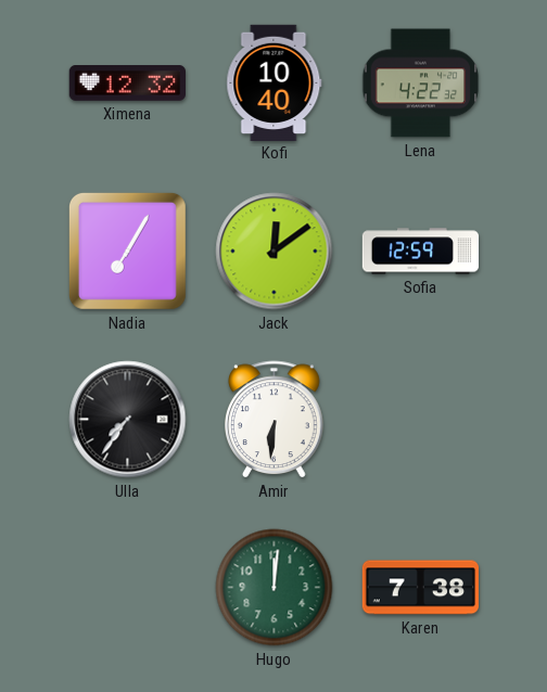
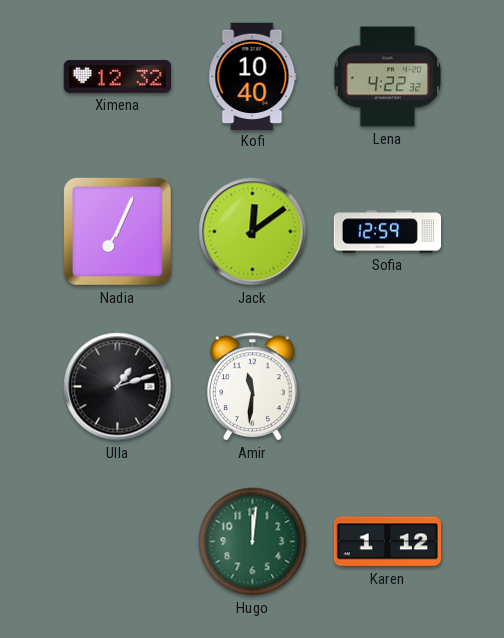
Nadia: 7:05 -> 7:04 (117, 231)
Ulla: 7:36 -> 1:12 (118, 387)
Amir: 6:31 -> 11:31 (253, 387)
Karen: 7:38 -> 1:12 (387, 542)
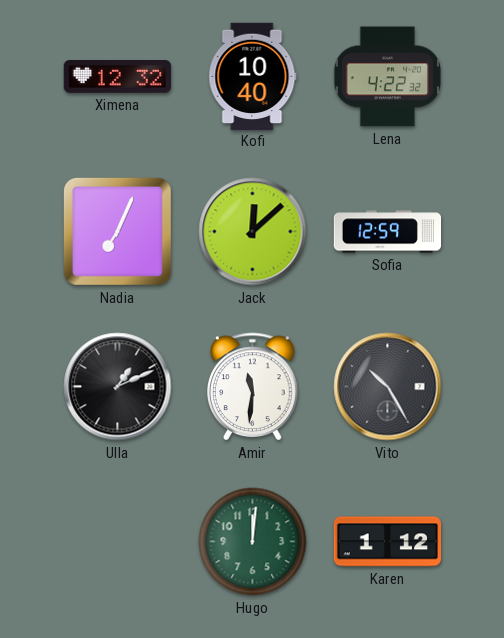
Jack: 12:09 -> 12:08 (253, 232)
Ulla: 1:12 -> 1:11 (118, 387)
Vito: none -> 10:25 (388, 387)
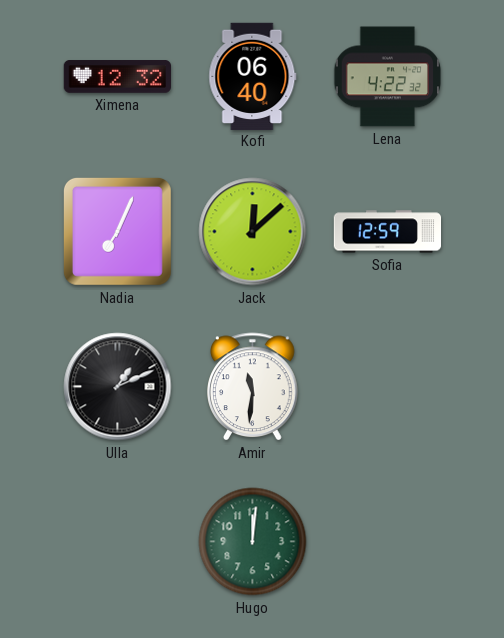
Kofi: 10:40 -> 06:40 (253, 76)
Vito: 10:25 -> none (388, 387)
Karen: 1:12 -> none (387, 542)
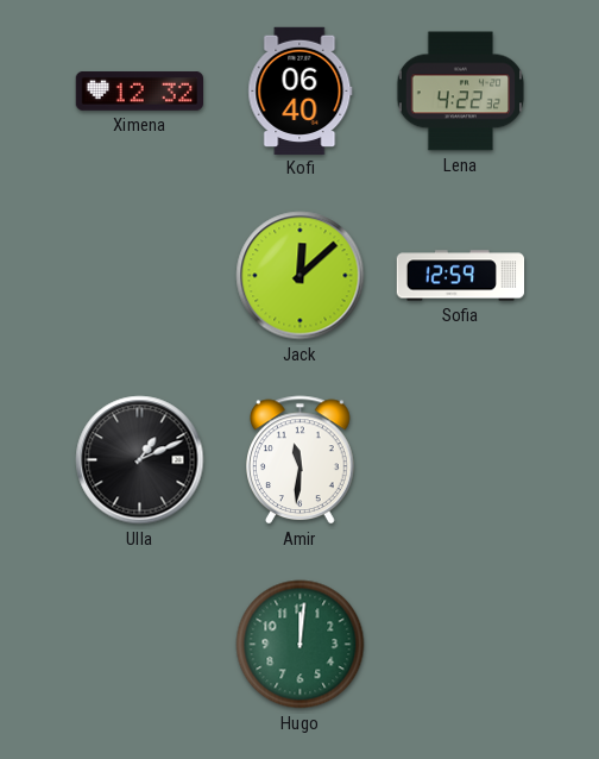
Nadia: 7:04 -> none (117, 231)
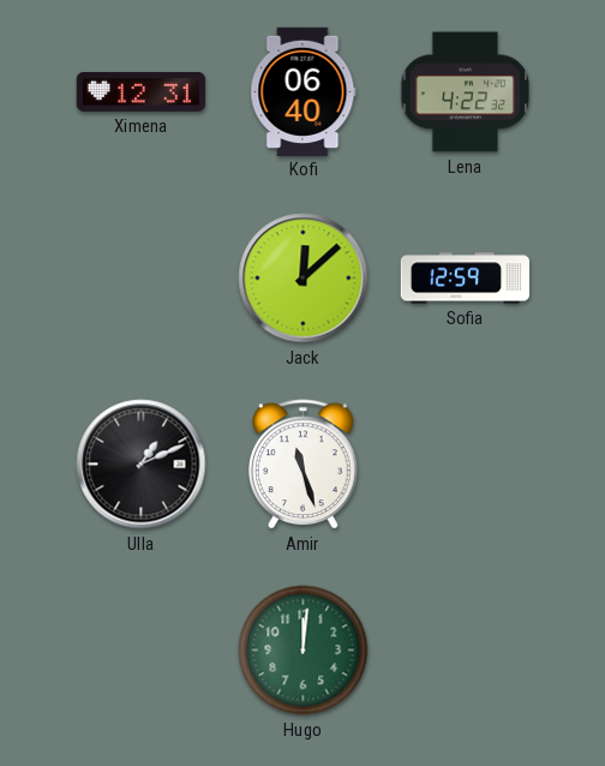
Ximena: 12:32 -> 12:31 (140, 92)
Amir: 11:31 -> 11:27 (304, 465)
